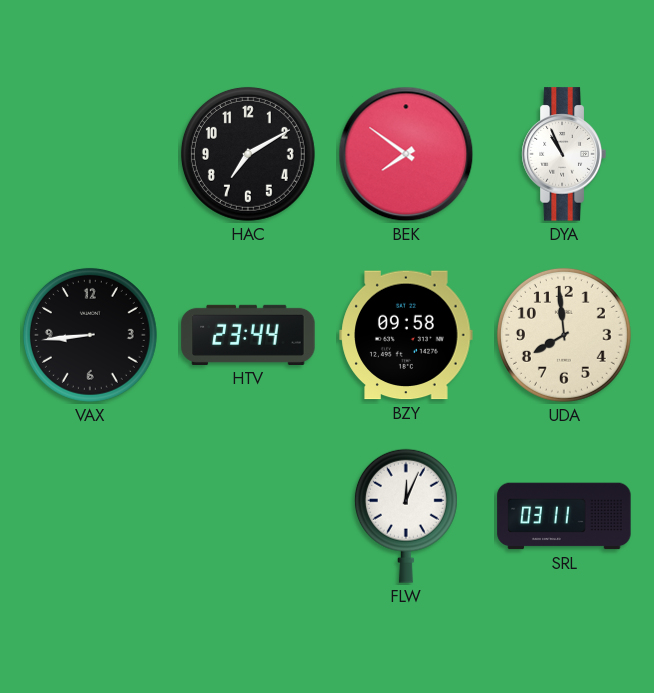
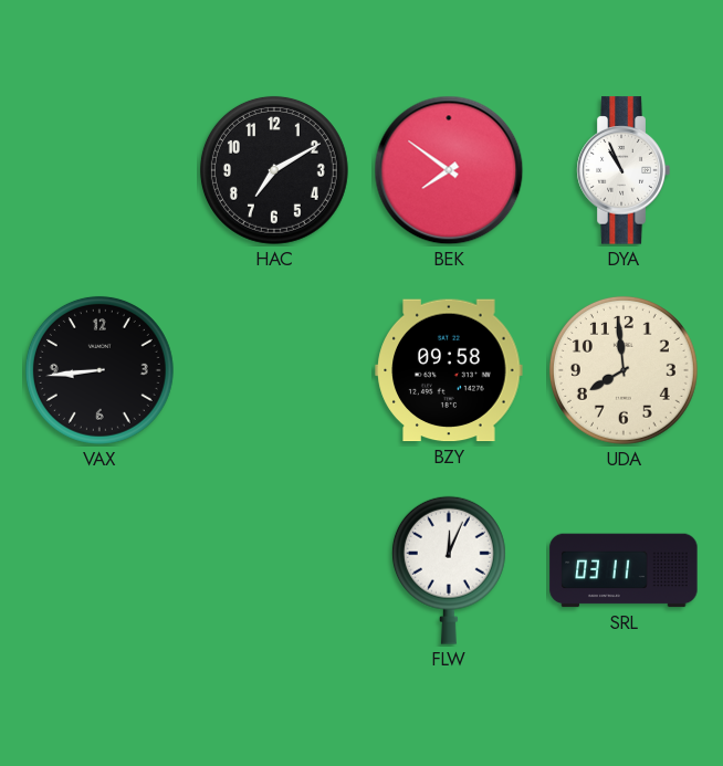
HTV: 23:44 -> none (248, 335)
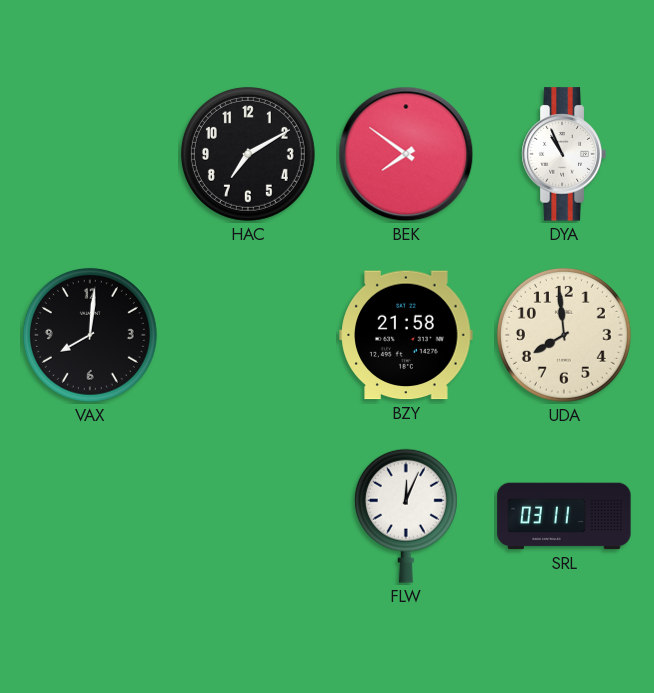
VAX: 8:44 -> 8:01 (90, 335)
BZY: 09:58 -> 21:58 (406, 335)
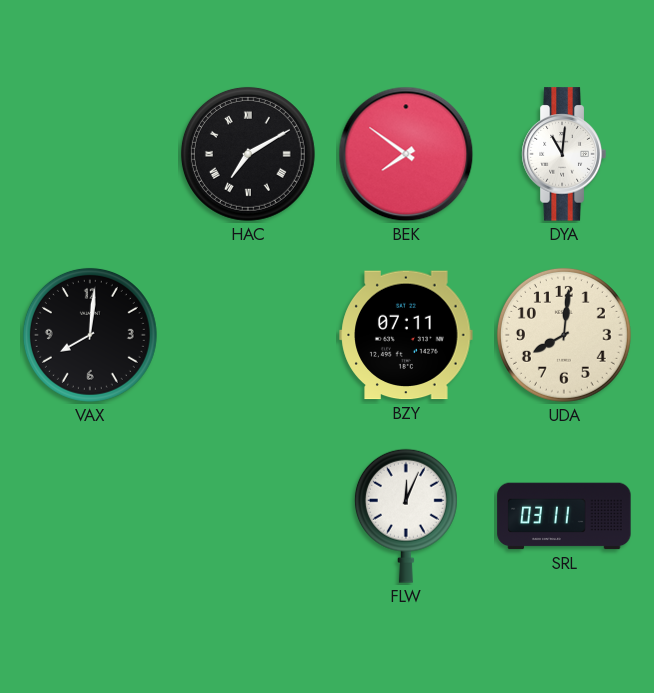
HAC numerals: Arabic -> Roman (248, 154)
DYA: 10:56 -> 11:01 (564, 154)
BZY: 21:58 -> 07:11 (406, 335)
UDA: 7:59 -> 8:01 (564, 335)
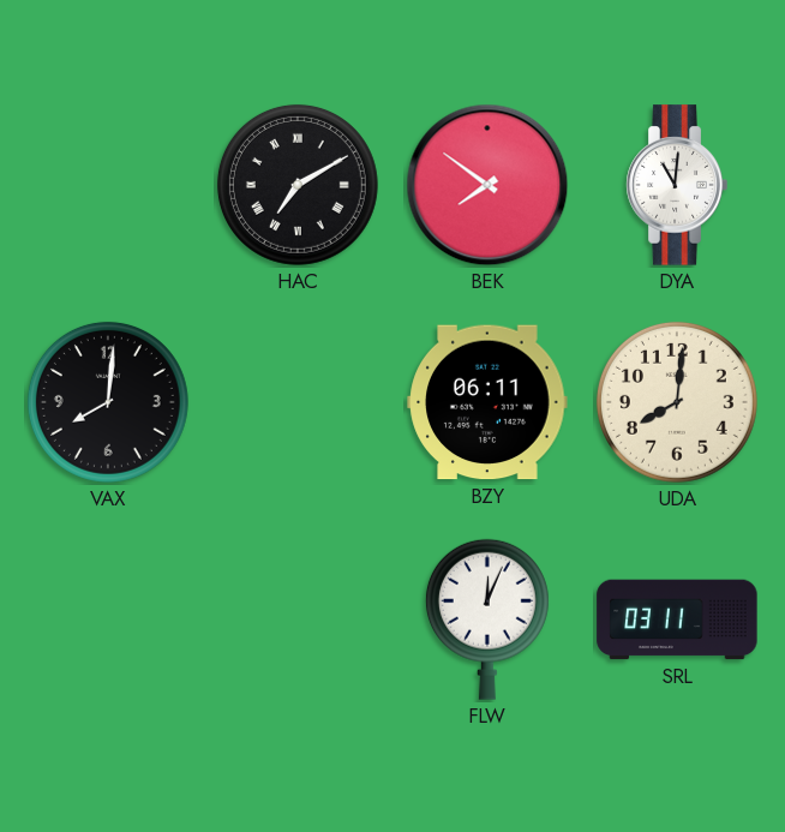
BZY: 07:11 -> 06:11 (487, 402)
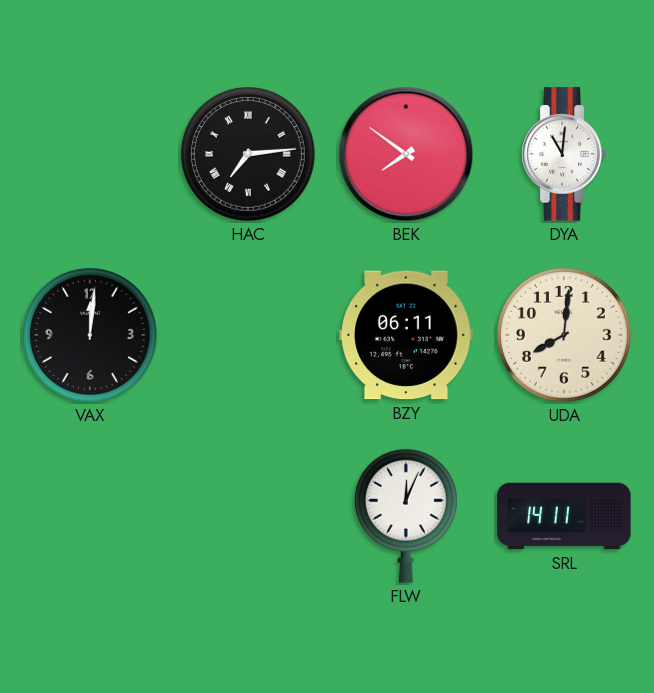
HAC: 7:10 -> 7:14 (248, 154)
VAX: 8:01 -> 12:01 (90, 335)
SRL: 03:11 -> 14:11 (564, 516)
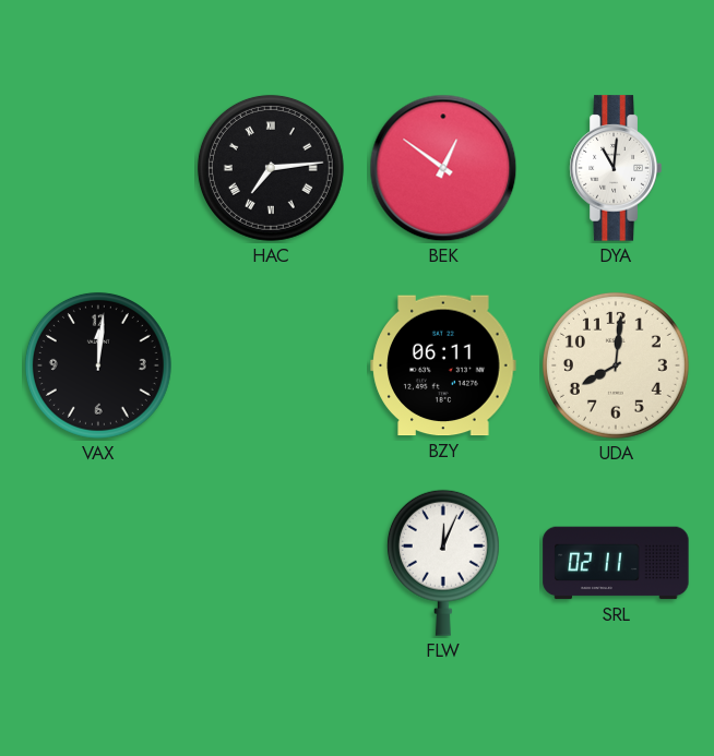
BEK: 7:51 -> 12:51 (443, 168)
SRL: 14:11 -> 02:11 (616, 563)
